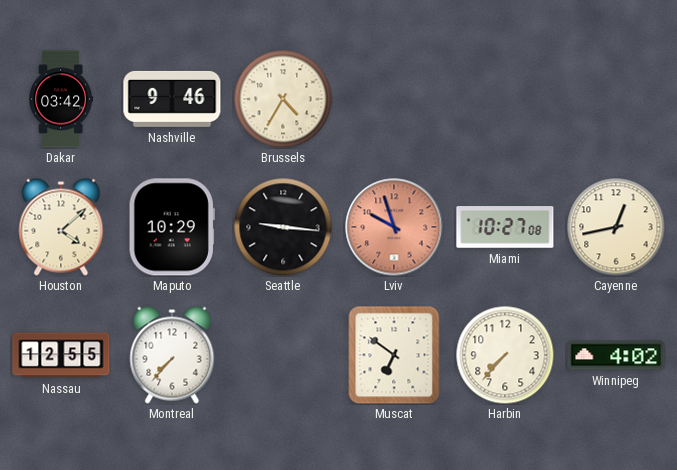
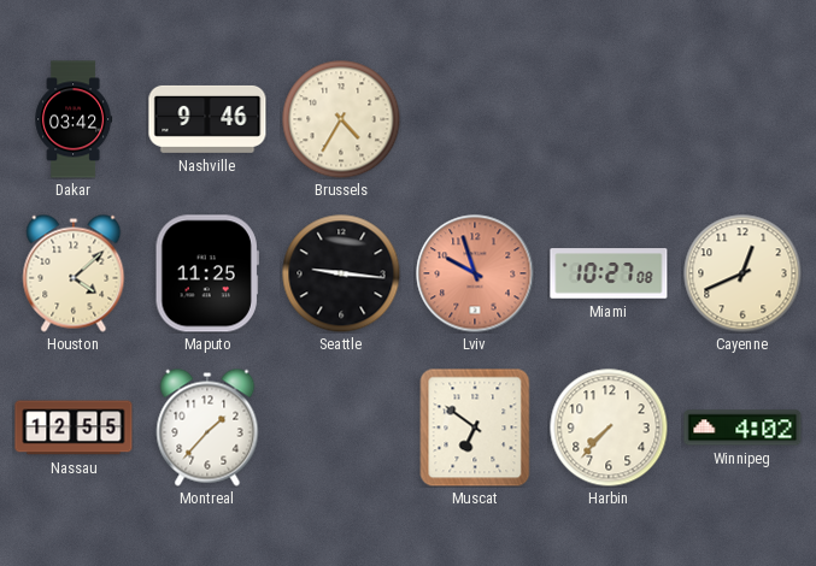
Maputo: 10:29 -> 11:25 (207, 273)
Cayenne: 12:43 -> 12:41 (742, 273)
Montreal: 7:37 -> 1:37 (207, 428)
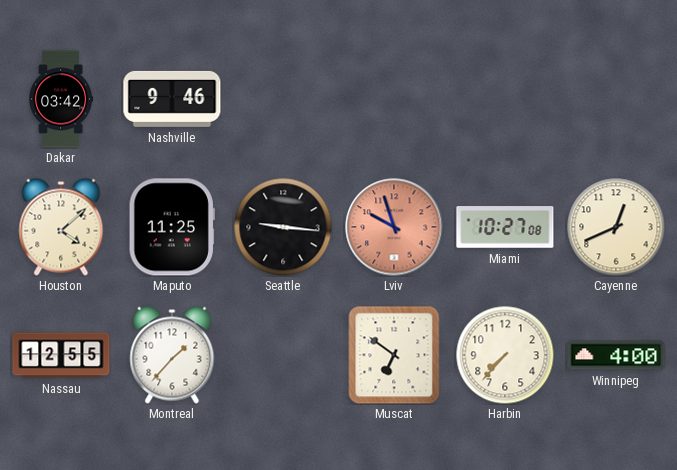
Brussels: 4:35 -> none (341, 119)
Winnipeg: 4:02 -> 4:00 (616, 355)
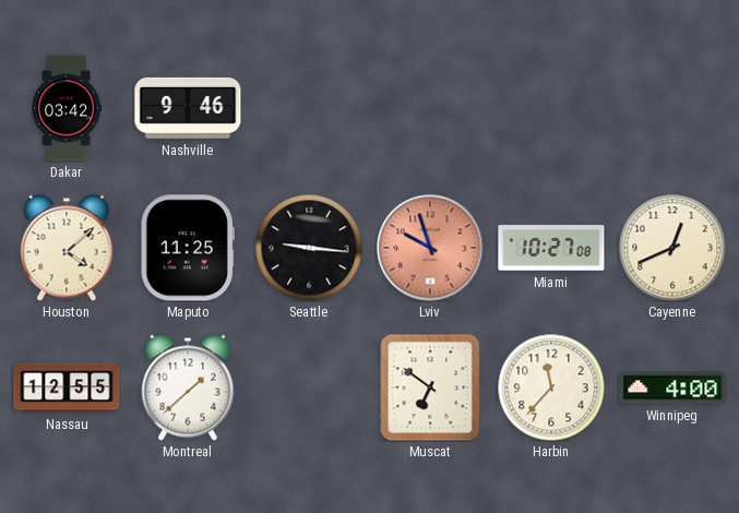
Montreal: 1:37 -> 1:38 (188, 387)
Harbin: 7:37 -> 11:37 (551, 387)
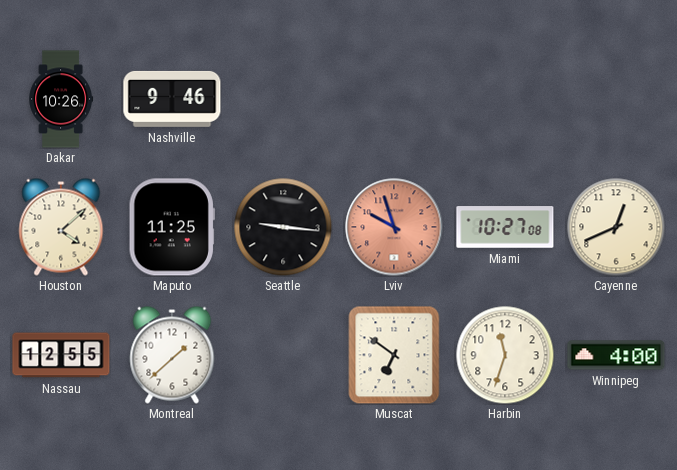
Dakar: 03:42 -> 10:26 (61, 99)
Harbin: 11:37 -> 11:33 (505, 355)
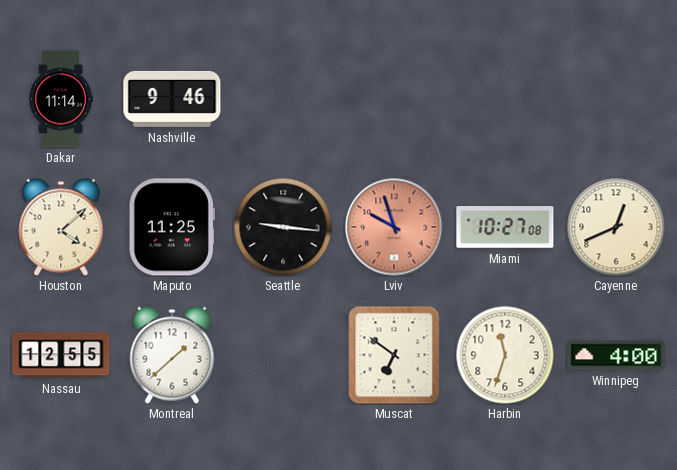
Dakar: 10:26 -> 11:14 (61, 99)
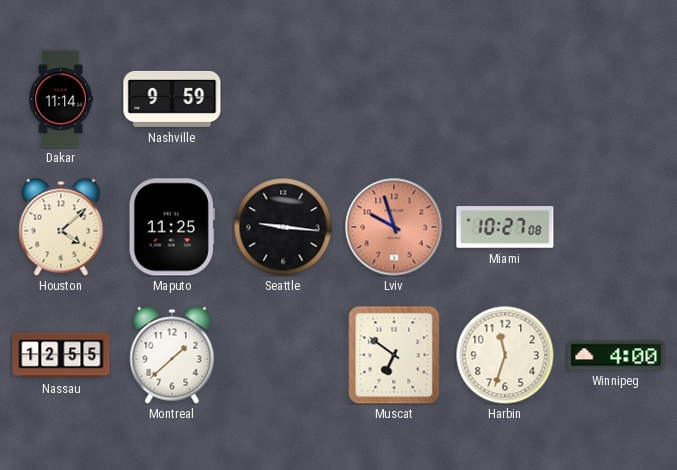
Nashville: 9:46 -> 9:59 (172, 99)
Cayenne: 12:41 -> none (616, 227)
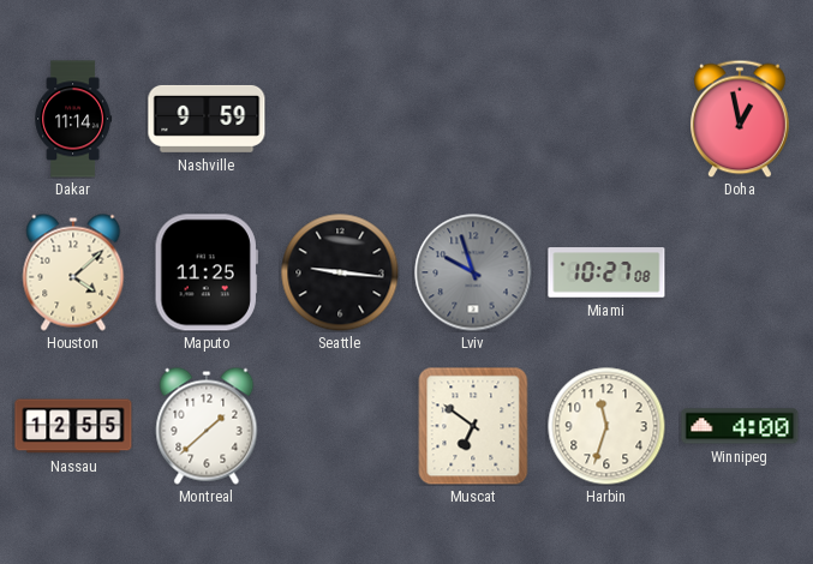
Doha: none -> 12:58 (741, 119)
Lviv dial: salmon -> grey (473, 272)
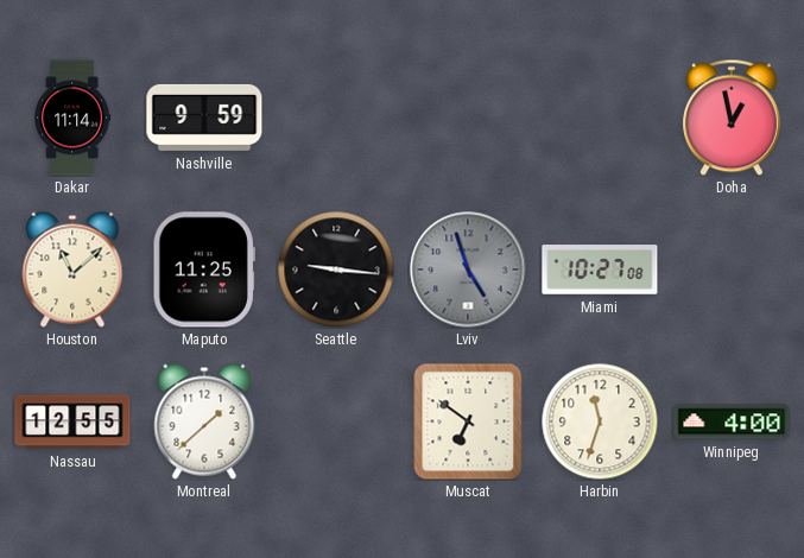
Houston: 4:08 -> 11:08 (72, 270)
Lviv: 9:57 -> 4:57 (468, 270)
